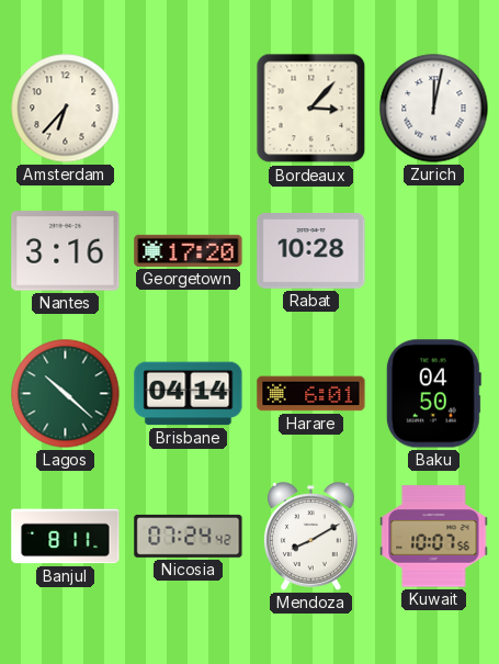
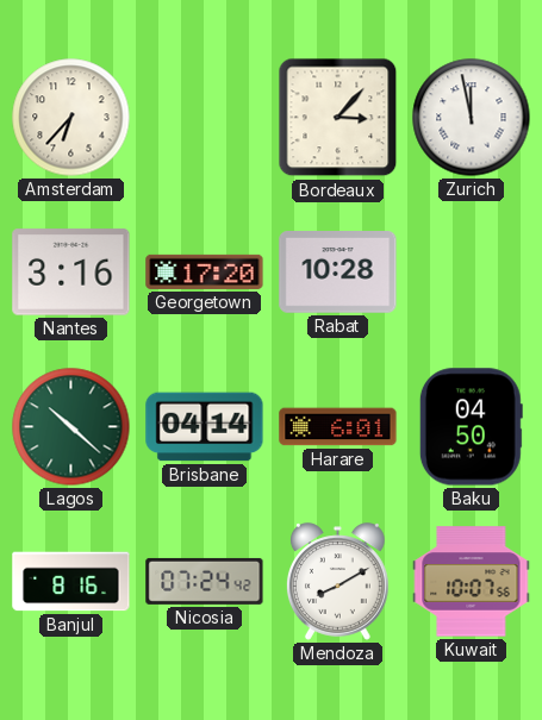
Zurich: 12:02 -> 11:58 (472, 118)
Banjul: 8:11 -> 8:16 (71, 582)
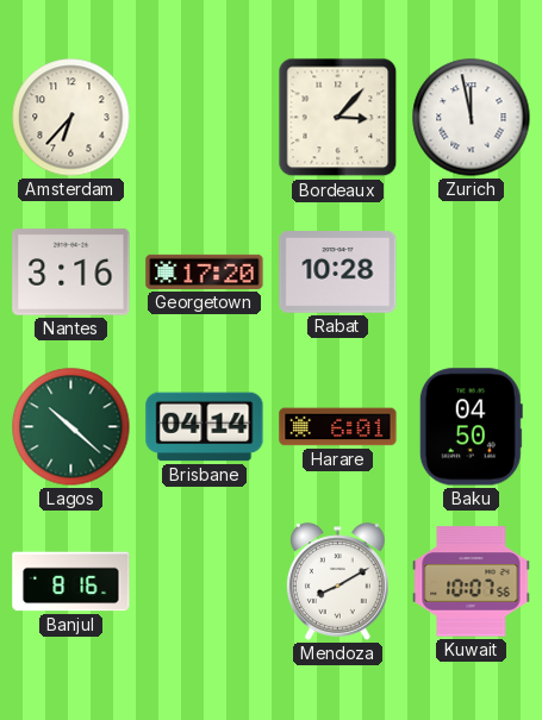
Nicosia: 07:24 -> none (205, 581)
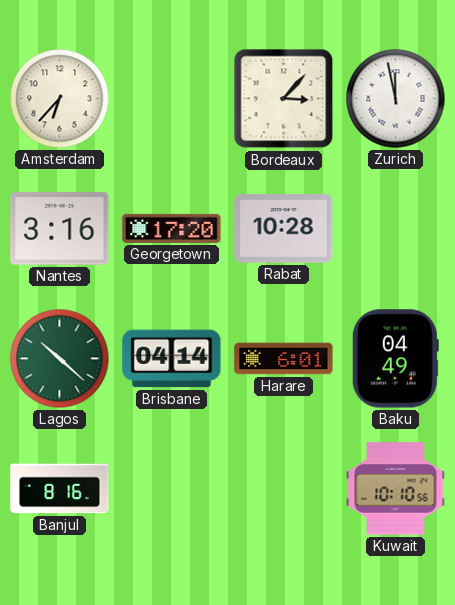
Baku: 04:50 -> 04:49 (395, 359)
Mendoza: 8:10 -> none (337, 582)
Kuwait: 10:07 -> 10:10 (396, 489)
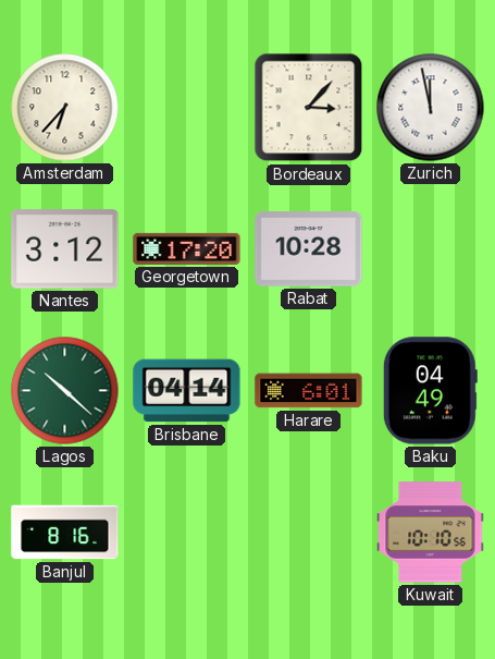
Nantes: 3:16 -> 3:12 (65, 249)
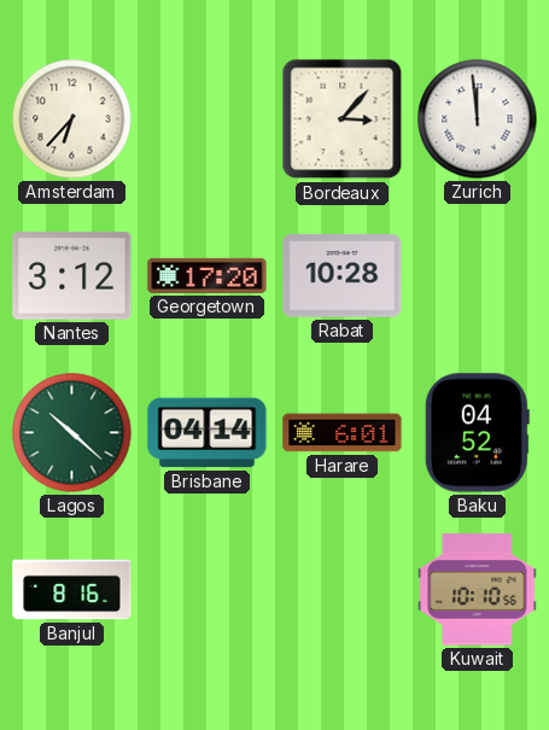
Zurich: 11:58 -> 11:59 (478, 119)
Baku: 04:49 -> 04:52 (477, 433)
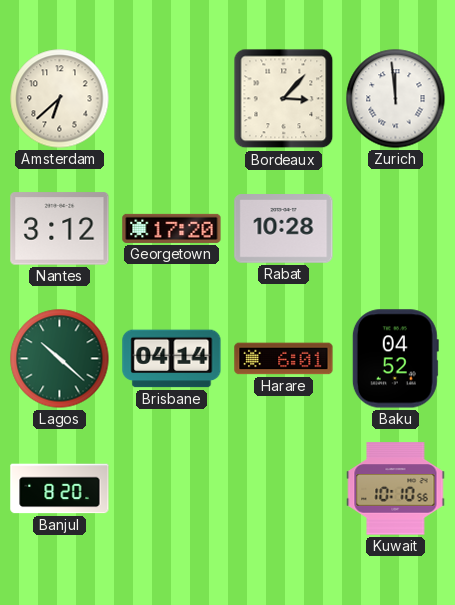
Amsterdam: 6:37 -> 6:38 (60, 99)
Banjul: 8:16 -> 8:20 (60, 489)
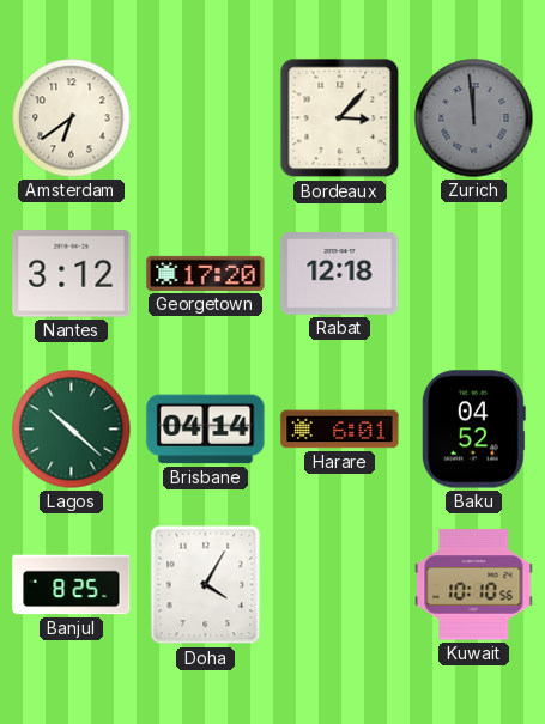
Amsterdam: 6:38 -> 6:39 (72, 118)
Zurich dial: white -> grey (474, 118)
Rabat: 10:28 -> 12:18 (340, 274)
Banjul: 8:20 -> 8:25 (72, 585)
Doha: none -> 4:05 (206, 585)
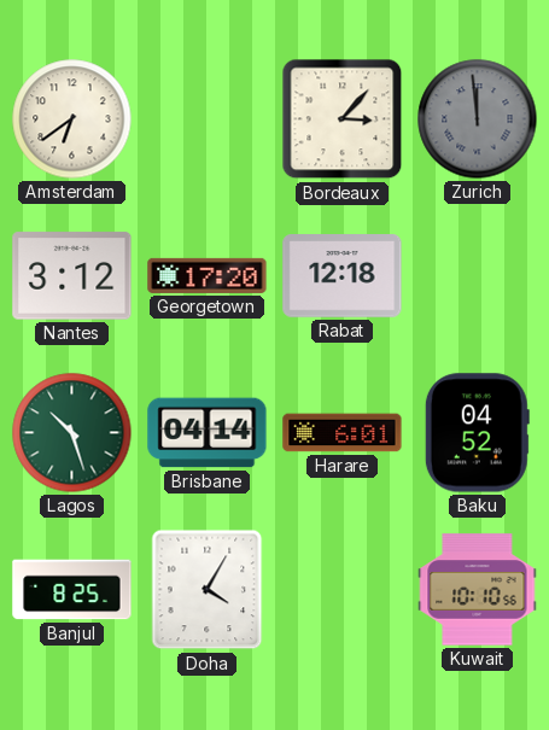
Lagos: 10:22 -> 10:27 (72, 433)
